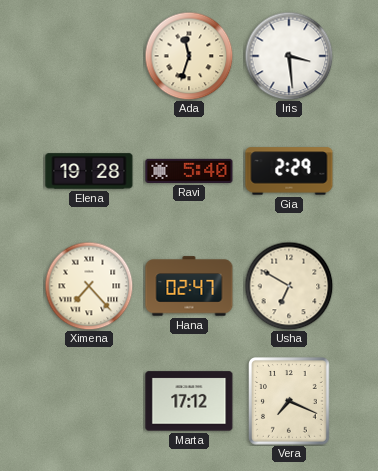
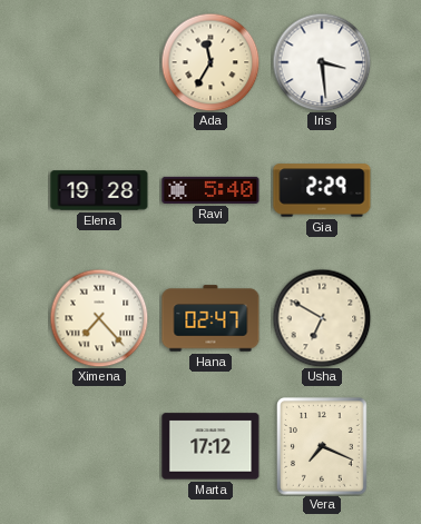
Ada: 11:33 -> 11:35 (210, 62)
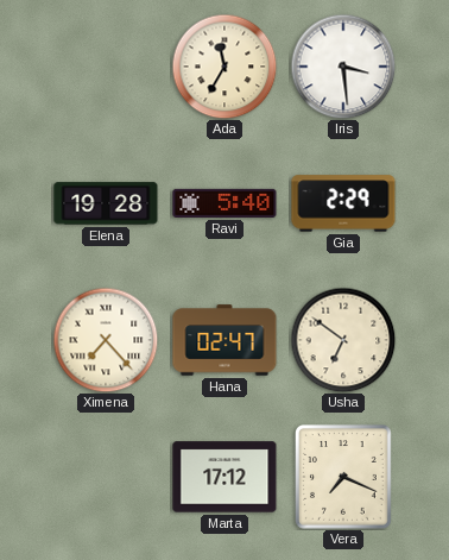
Usha: 6:50 -> 6:51 (343, 340)
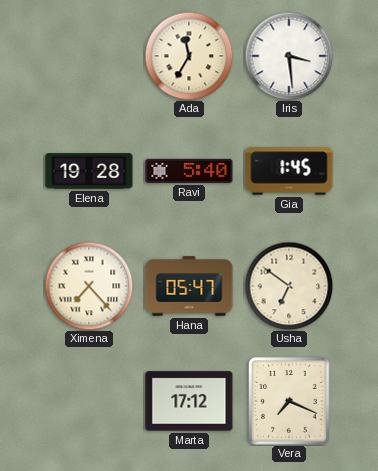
Gia: 2:29 -> 1:45 (289, 171)
Hana: 02:47 -> 05:47 (189, 286)
